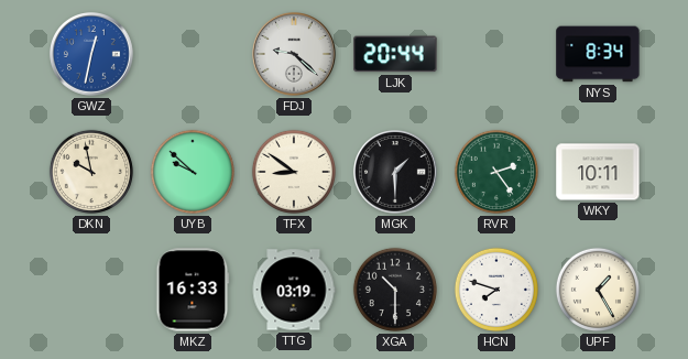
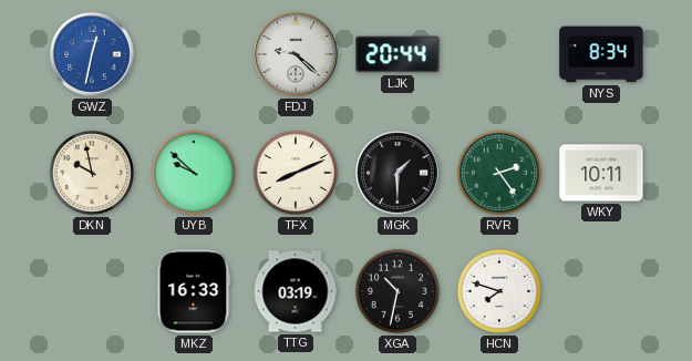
TFX: 8:51 -> 8:11 (296, 173)
XGA: 10:30 -> 10:32 (397, 291)
UPF: 1:25 -> none (598, 290)
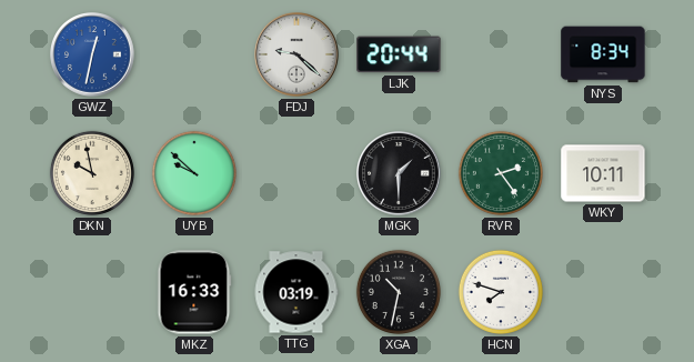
TFX: 8:11 -> none (296, 173)
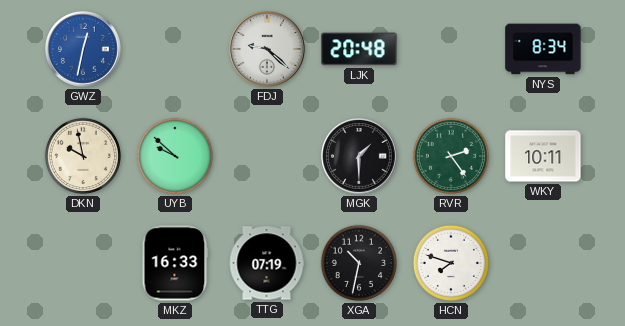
LJK: 20:44 -> 20:48 (359, 49)
TTG: 03:19 -> 07:19 (267, 263)
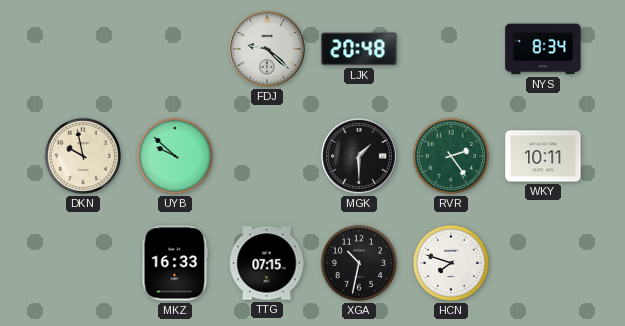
GWZ: 12:32 -> none (84, 50)
TTG: 07:19 -> 07:15 (267, 263)
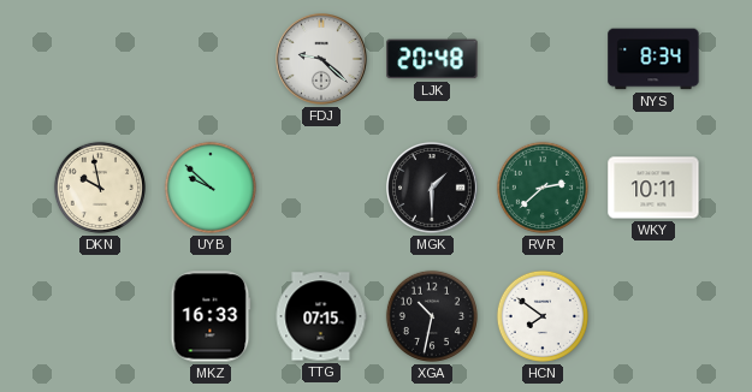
RVR: 2:24 -> 2:38 (543, 188)
HCN: 7:48 -> 7:51 (543, 316)
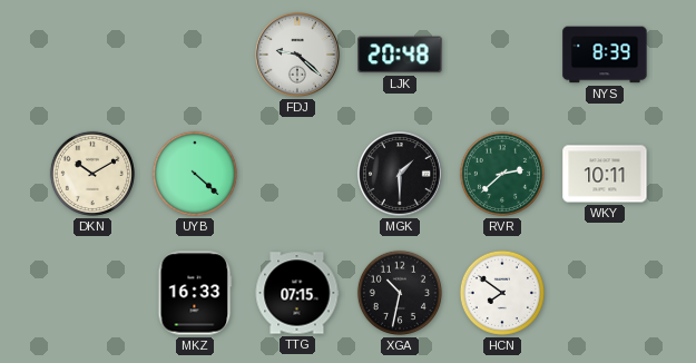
NYS: 8:34 -> 8:39 (605, 55)
DKN: 9:58 -> 10:10 (92, 174)
UYB: 9:52 -> 4:22 (195, 174)
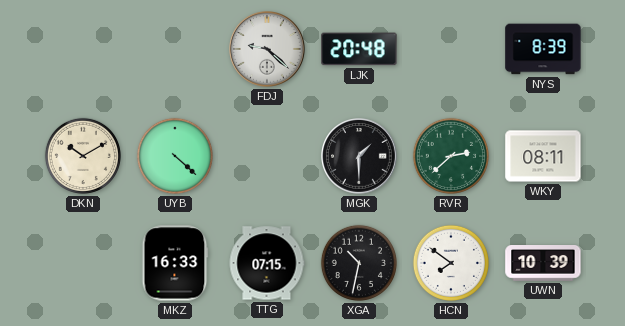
WKY: 10:11 -> 08:11 (543, 156)
UWN: none -> 10:39 (543, 263)
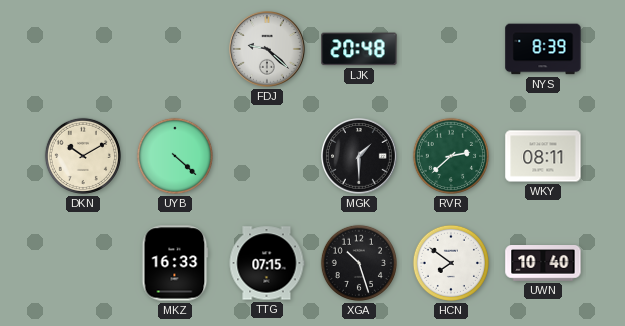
XGA: 10:32 -> 10:27 (359, 263)
UWN: 10:39 -> 10:40 (543, 263)
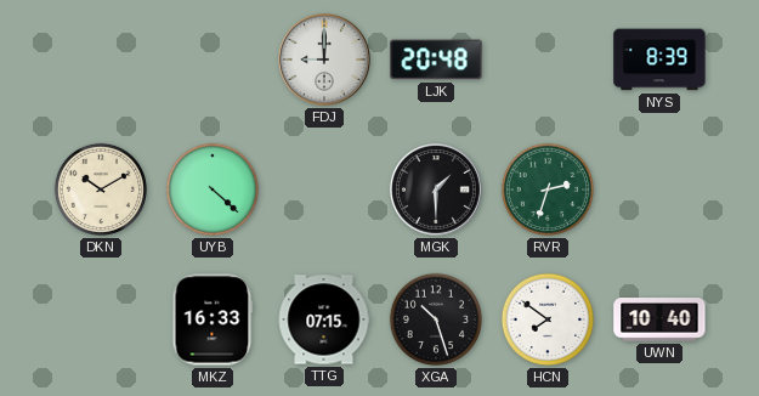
FDJ: 9:22 -> 9:00 (325, 61)
RVR: 2:38 -> 2:33 (548, 189)
WKY: 08:11 -> none (543, 156)
